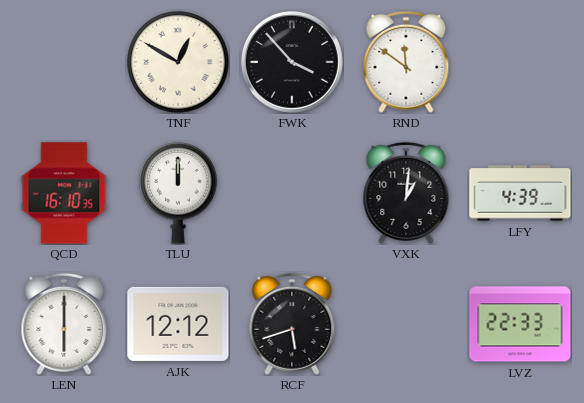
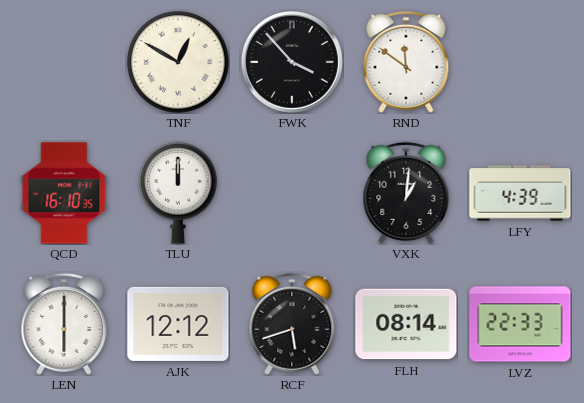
FLH: none -> 08:14 (406, 324)
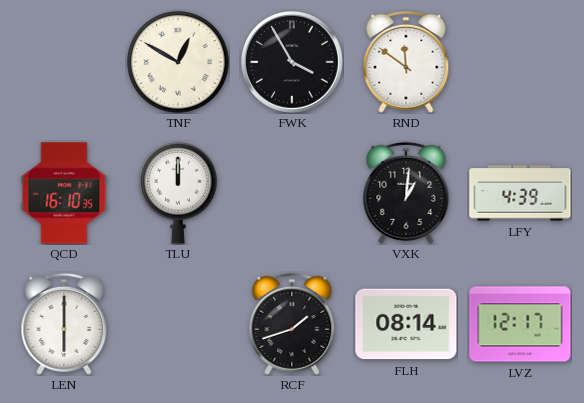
FWK: 3:53 -> 3:55 (293, 63)
AJK: 12:12 -> none (178, 324)
RCF: 5:42 -> 1:42 (292, 324)
LVZ: 22:33 -> 12:17 (520, 324)
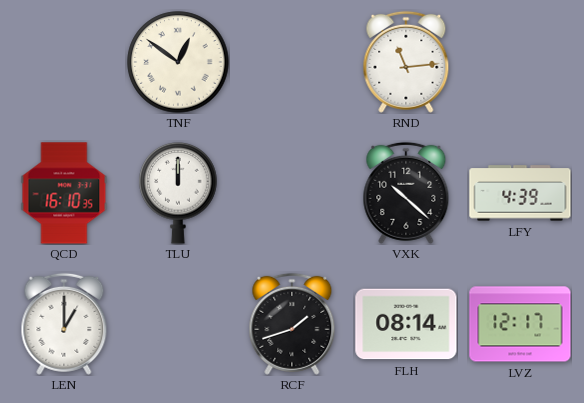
TNF: 12:50 -> 12:51 (178, 62)
FWK: 3:55 -> none (293, 63)
RND: 11:51 -> 11:14 (406, 62)
VXK: 1:01 -> 10:22 (406, 193)
LEN: 6:00 -> 1:00 (64, 324)
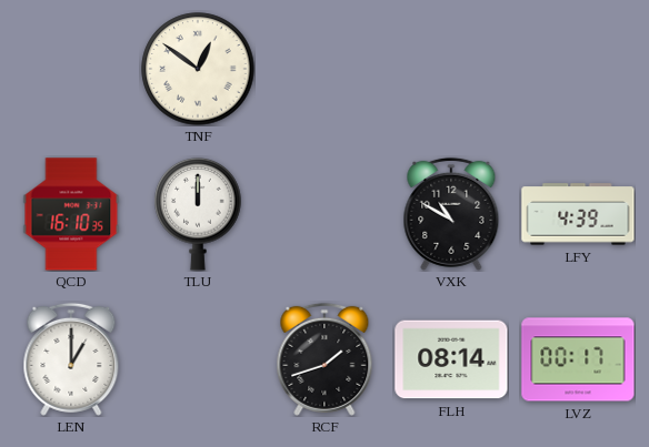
RND: 11:14 -> none (406, 62)
VXK: 10:22 -> 10:50 (451, 214)
LVZ: 12:17 -> 00:17 (578, 359)
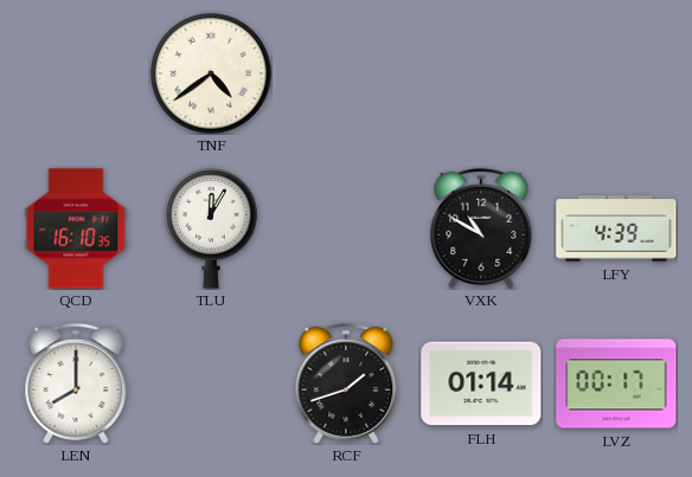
TNF: 12:51 -> 4:39 (211, 73)
TLU: 12:00 -> 12:05 (211, 228)
LEN: 1:00 -> 8:00 (76, 383)
FLH: 08:14 -> 01:14 (481, 383)
